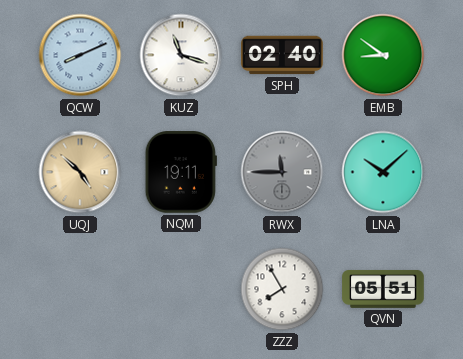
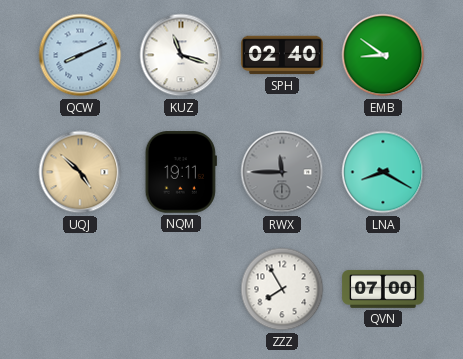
LNA: 10:08 -> 8:20 (383, 172)
QVN: 05:51 -> 07:00 (383, 289)
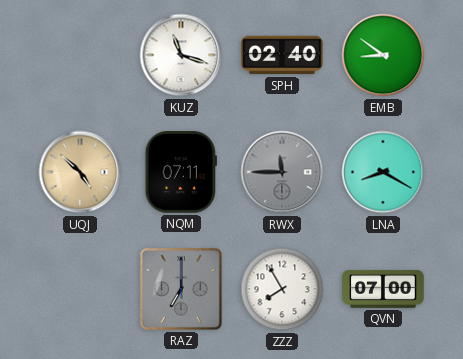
QCW: 8:11 -> none (80, 55)
NQM: 19:11 -> 07:11 (181, 172)
RAZ: none -> 7:00 (181, 289)
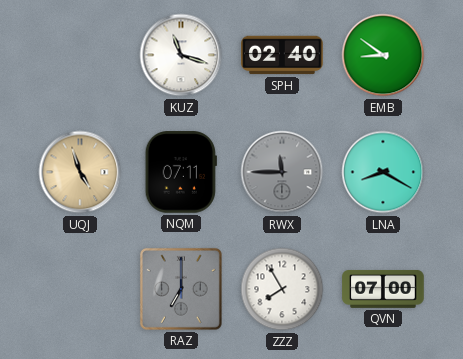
UQJ: 4:52 -> 4:57 (80, 172)
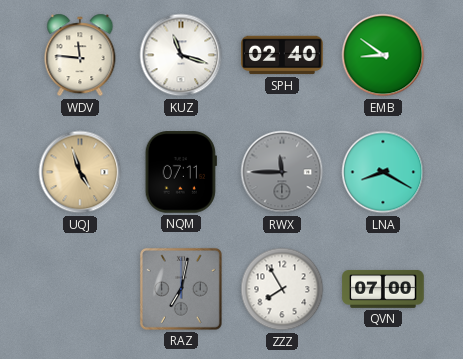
WDV: none -> 11:46 (80, 55)
RAZ: 7:00 -> 7:02 (181, 289)
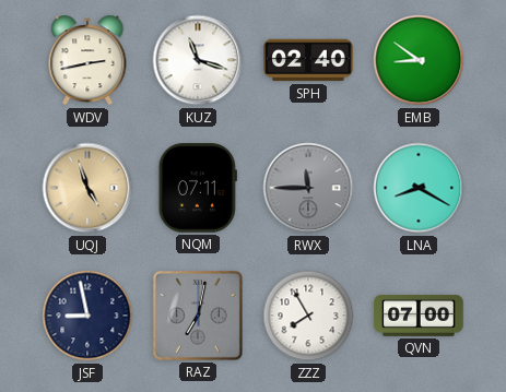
WDV: 11:46 -> 2:43 (87, 60)
JSF: none -> 8:58 (87, 316)
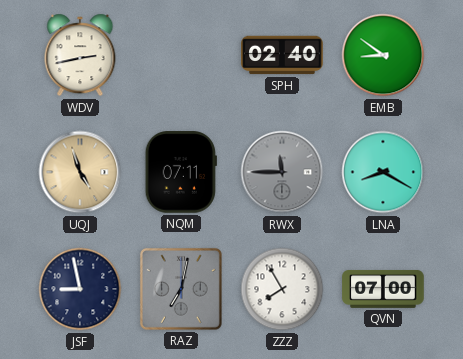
KUZ: 11:18 -> none (198, 60)
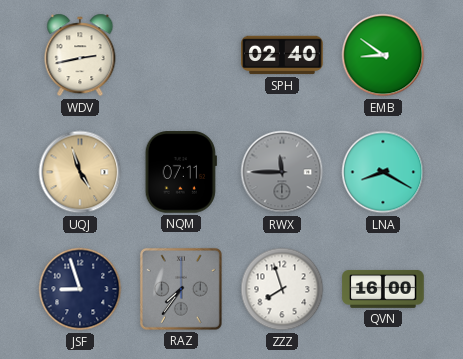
JSF: 8:58 -> 8:57 (80, 289)
RAZ: 7:02 -> 7:36 (181, 289)
ZZZ: 7:55 -> 7:57 (282, 289)
QVN: 07:00 -> 16:00 (383, 289)
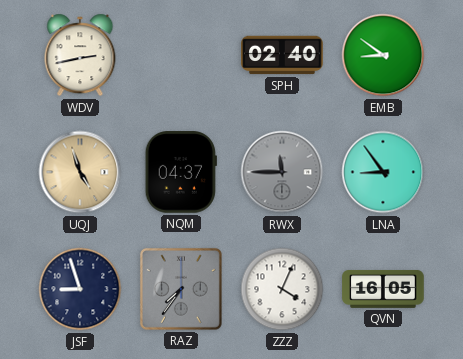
NQM: 07:11 -> 04:37 (181, 172)
LNA: 8:20 -> 8:54 (383, 172)
ZZZ: 7:57 -> 4:04 (282, 289)
QVN: 16:00 -> 16:05 (383, 289)
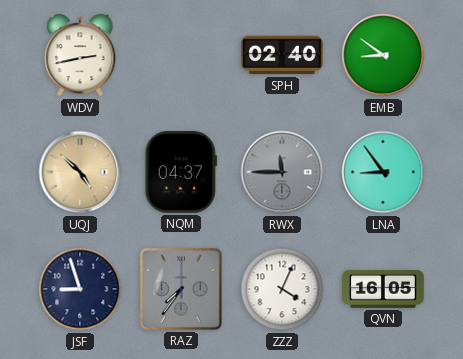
UQJ: 4:57 -> 4:52 (80, 172)
